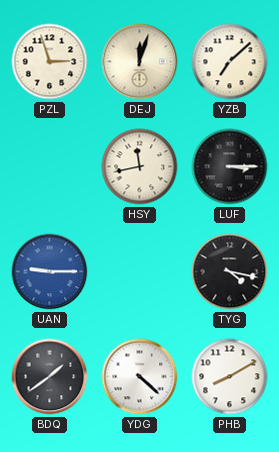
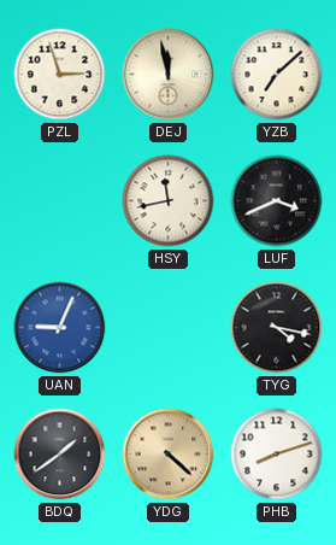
DEJ: 12:03 -> 11:58 (169, 75)
LUF: 3:15 -> 3:41 (277, 201)
UAN: 9:15 -> 9:04 (60, 328)
YDG dial: white -> champagne (169, 455)
PHB: 8:10 -> 8:12 (277, 455)
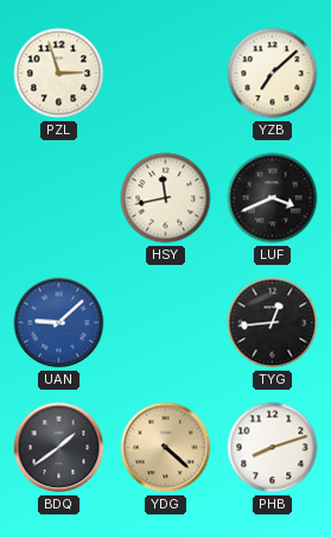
DEJ: 11:58 -> none (169, 75)
UAN: 9:04 -> 9:08 (59, 323)
TYG: 4:17 -> 12:44 (273, 323)
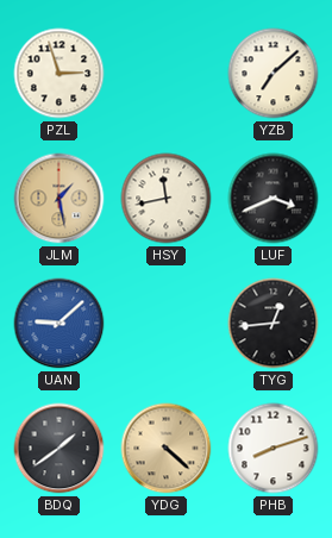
JLM: none -> 1:28 (59, 199)
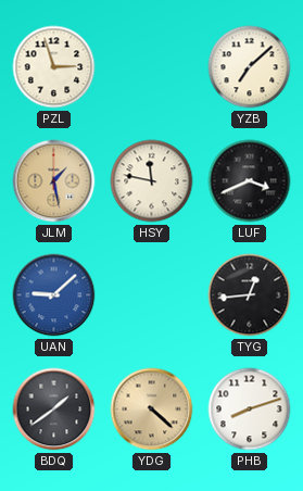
HSY: 11:43 -> 11:47 (152, 181)
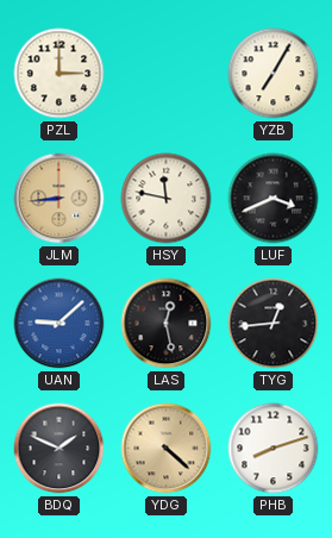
PZL: 2:57 -> 3:00 (59, 74)
YZB: 7:08 -> 7:05 (274, 74)
JLM: 1:28 -> 8:44 (59, 199)
LAS: none -> 12:28 (167, 324)
BDQ: 1:39 -> 1:49 (59, 449)
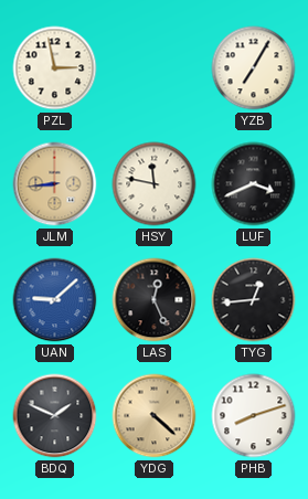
PZL: 3:00 -> 2:58 (55, 68)
LAS: 12:28 -> 12:26 (155, 300)
